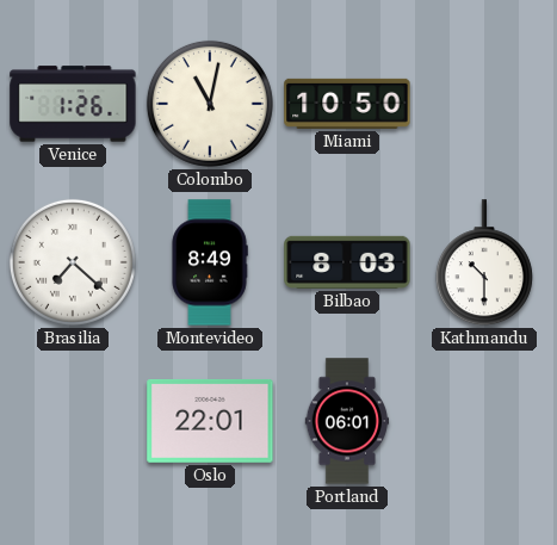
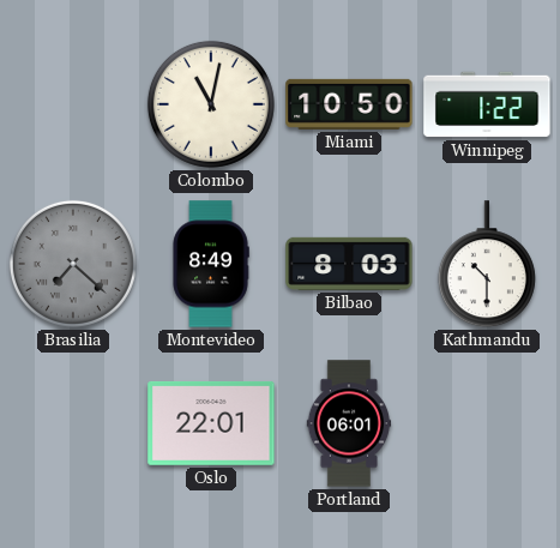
Venice: 1:26 -> none (73, 104)
Winnipeg: none -> 1:22 (487, 104)
Brasilia dial: white -> grey (73, 264)
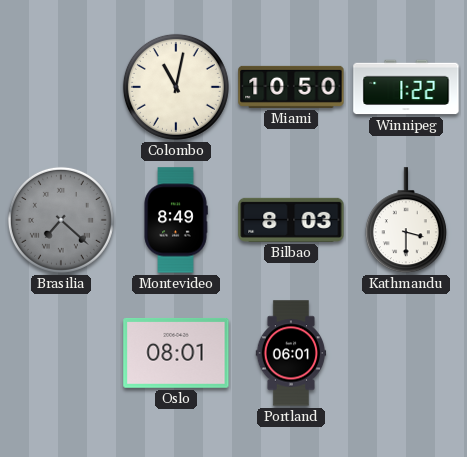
Kathmandu: 10:30 -> 3:30 (406, 221)
Oslo: 22:01 -> 08:01 (176, 353)
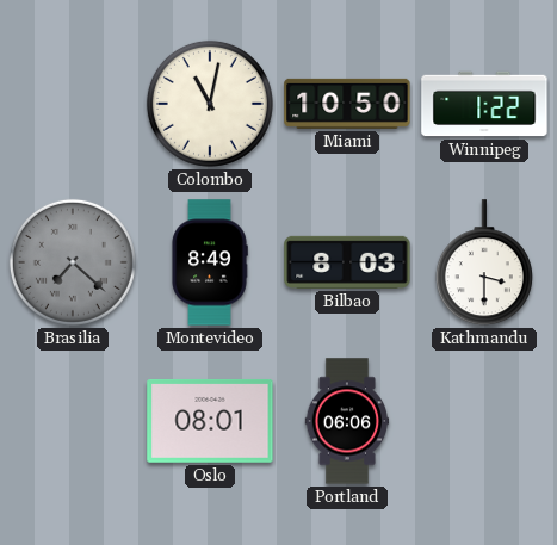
Portland: 06:01 -> 06:06 (347, 421)
